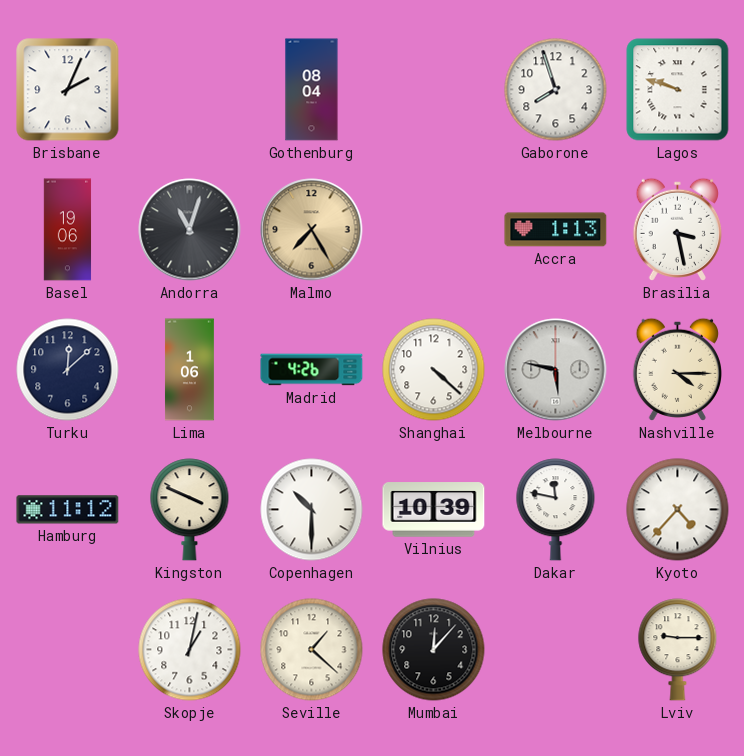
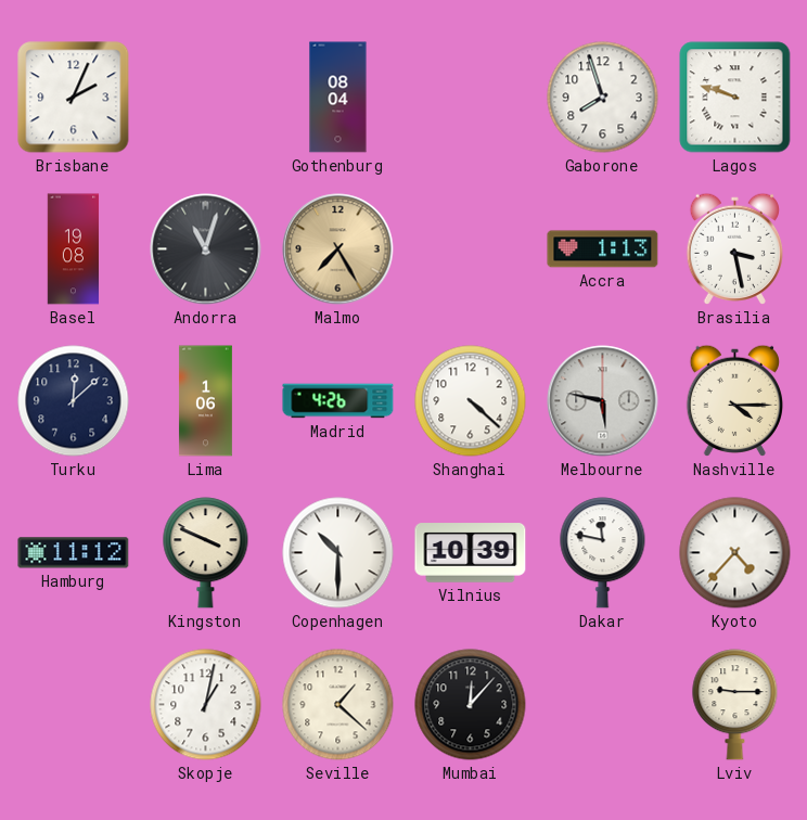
Basel: 19:06 -> 19:08 (74, 249)
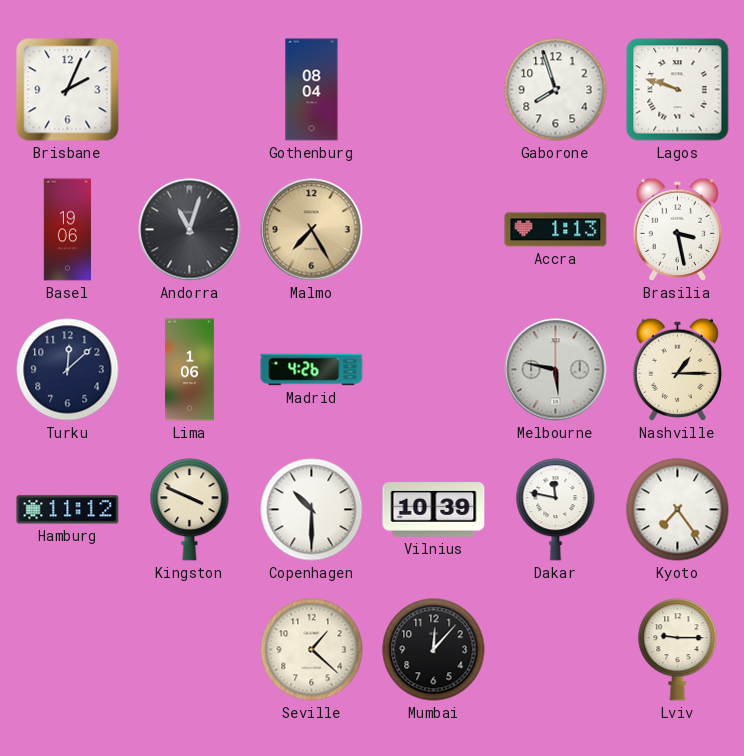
Basel: 19:08 -> 19:06 (68, 230)
Shanghai: 4:22 -> none (471, 401)
Nashville: 4:15 -> 1:15 (677, 369)
Kyoto: 4:37 -> 7:24 (678, 510)
Skopje: 1:02 -> none (206, 705)
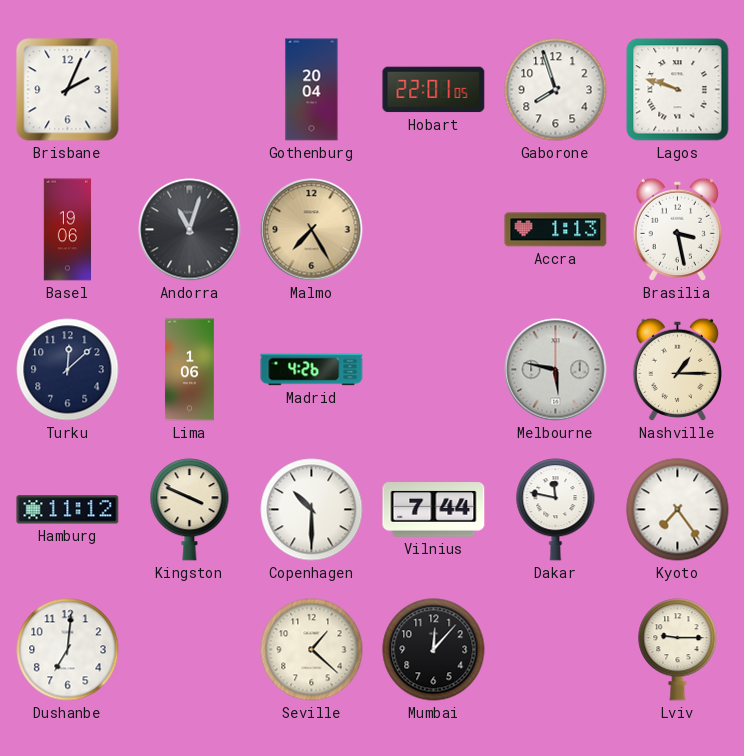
Gothenburg: 08:04 -> 20:04 (312, 90)
Hobart: none -> 22:01 (434, 90)
Vilnius: 10:39 -> 7:44 (434, 510)
Dushanbe: none -> 7:01 (68, 650)
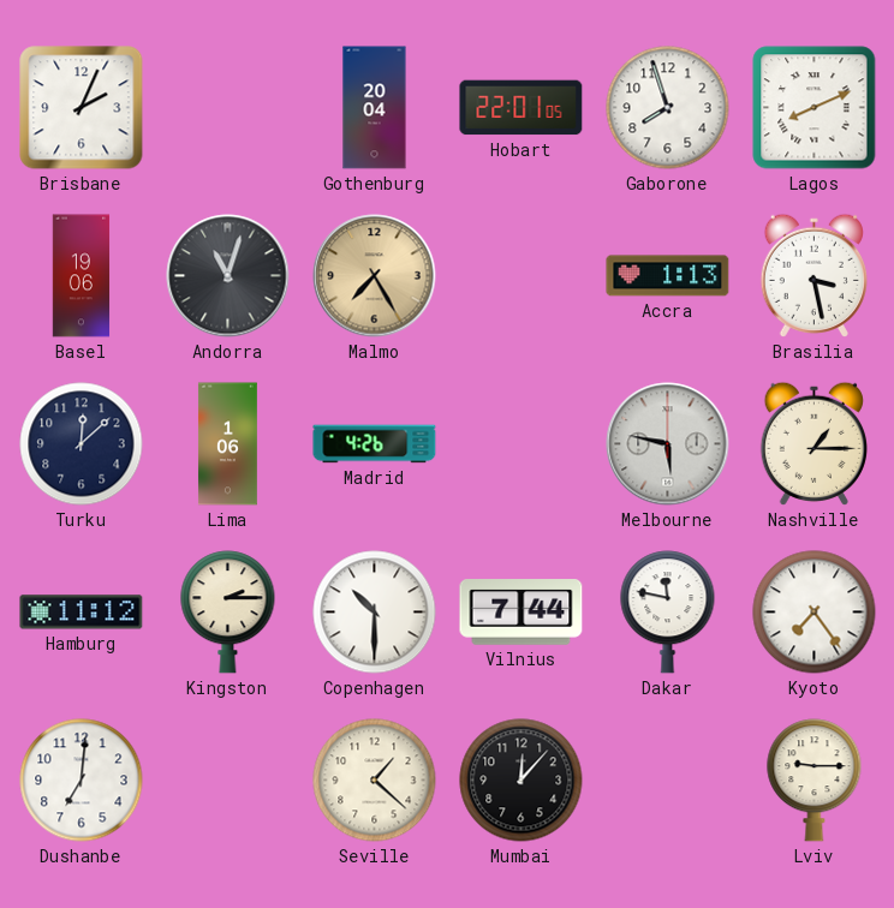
Lagos: 9:48 -> 8:11 (815, 108)
Kingston: 3:49 -> 2:15 (228, 613)
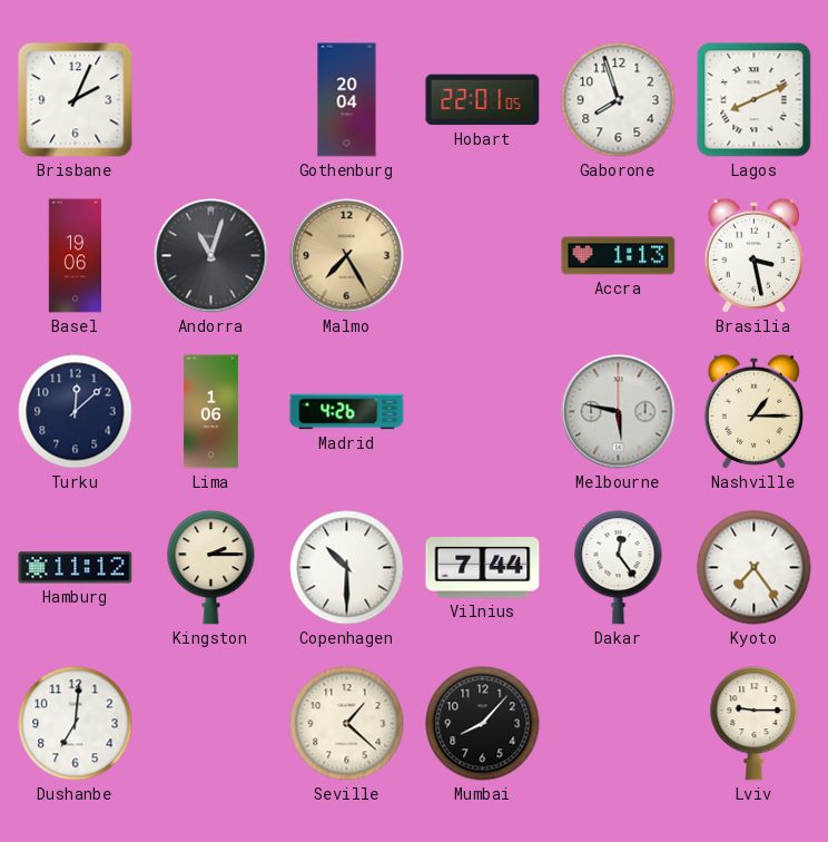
Dakar: 11:47 -> 12:24 (619, 568)
Mumbai: 12:07 -> 8:07 (483, 724)
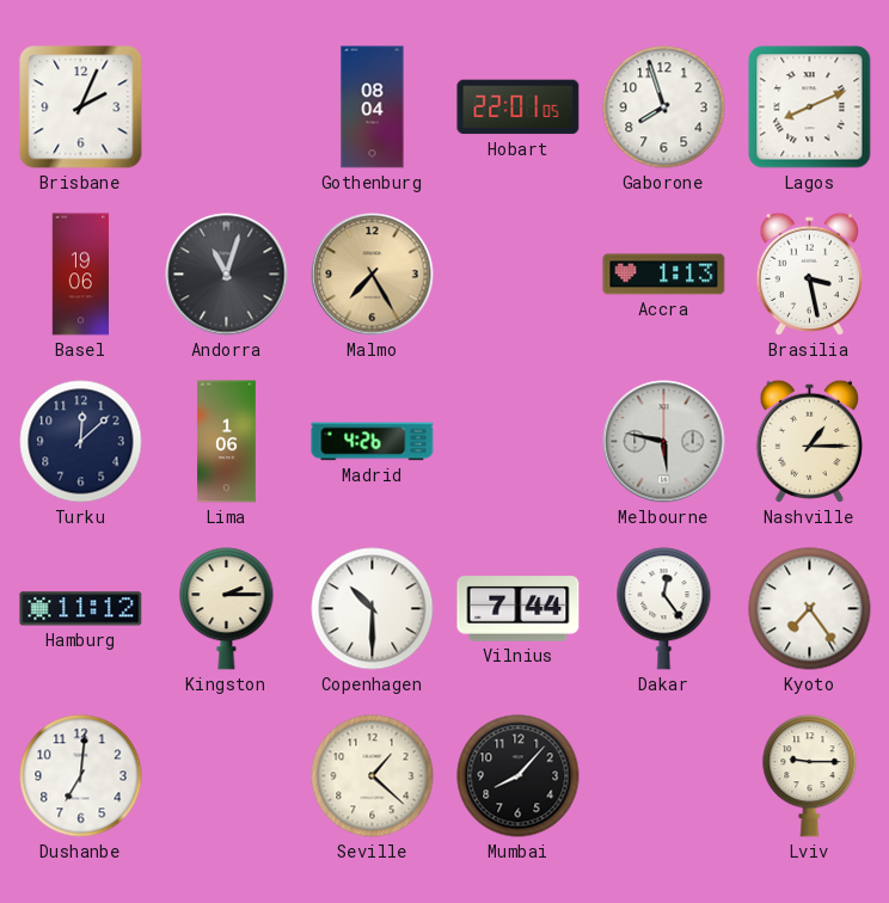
Gothenburg: 20:04 -> 08:04 (373, 107)
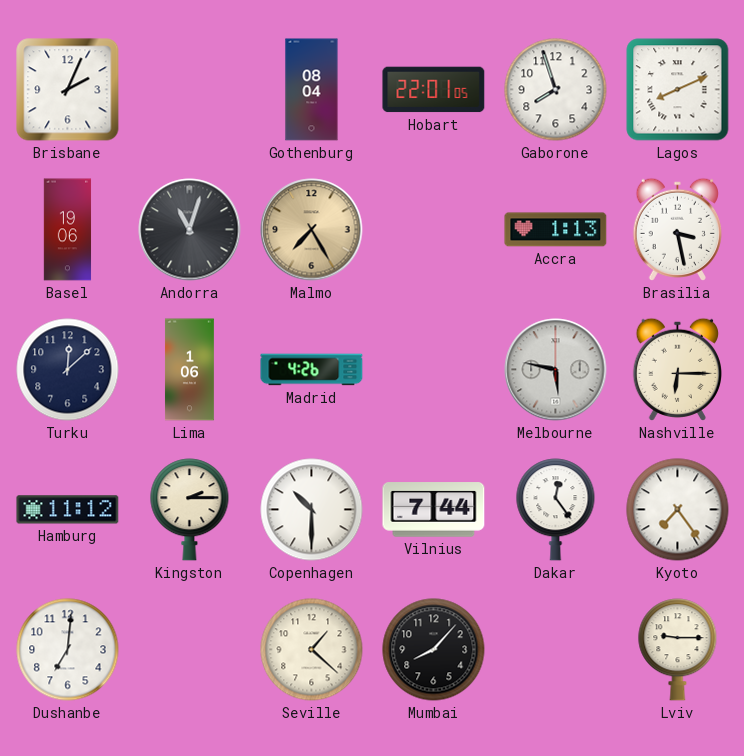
Nashville: 1:15 -> 6:15 (677, 369)
